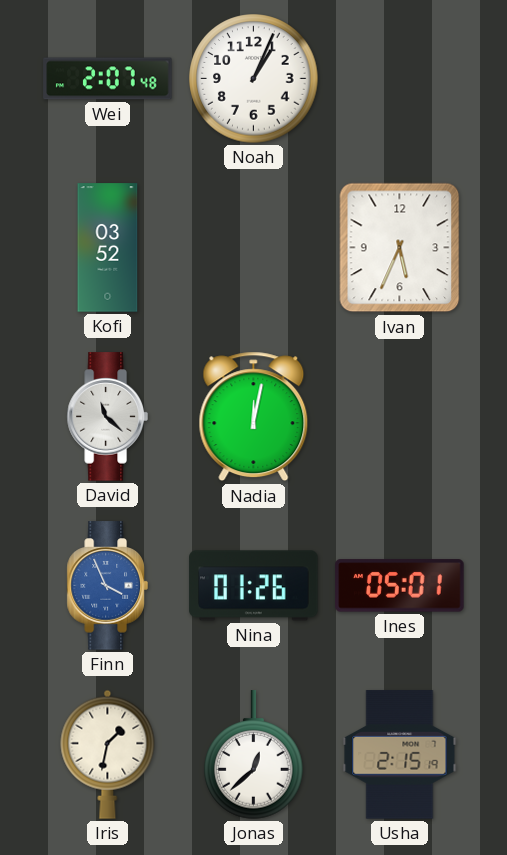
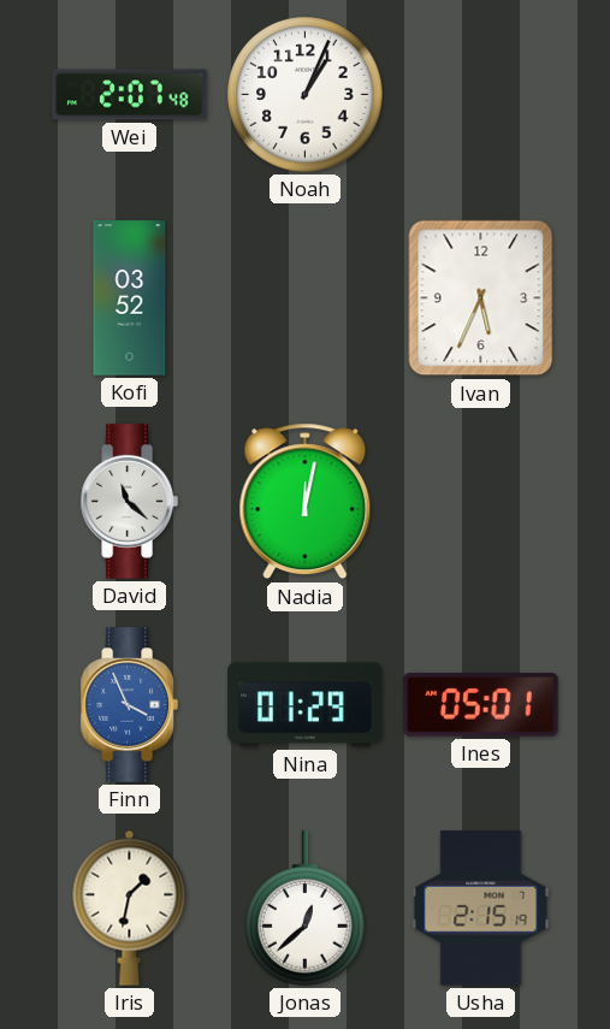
Nina: 01:26 -> 01:29 (306, 705)
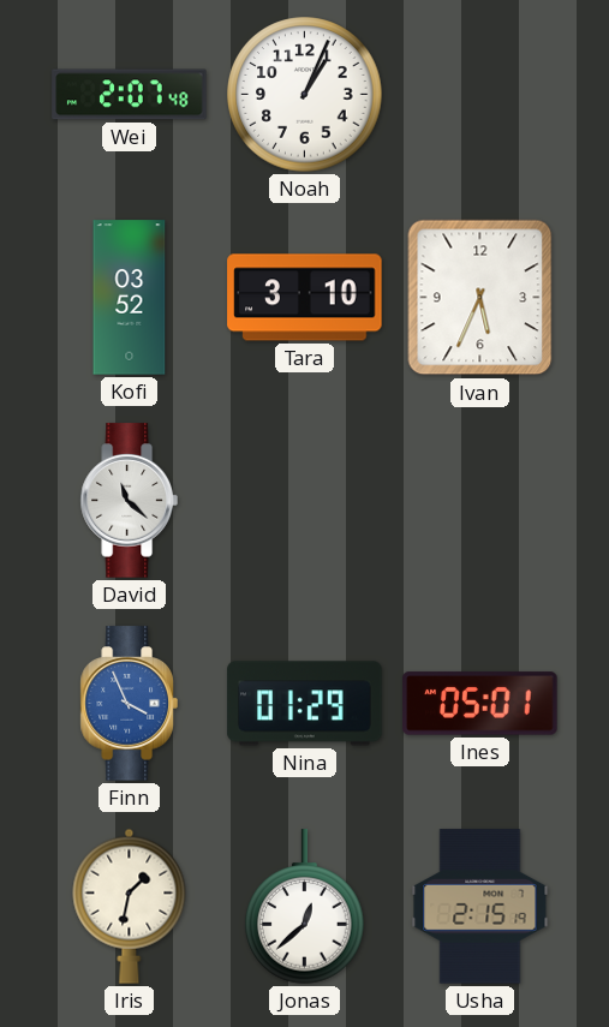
Tara: none -> 3:10 (305, 298)
Nadia: 12:02 -> none (306, 502)
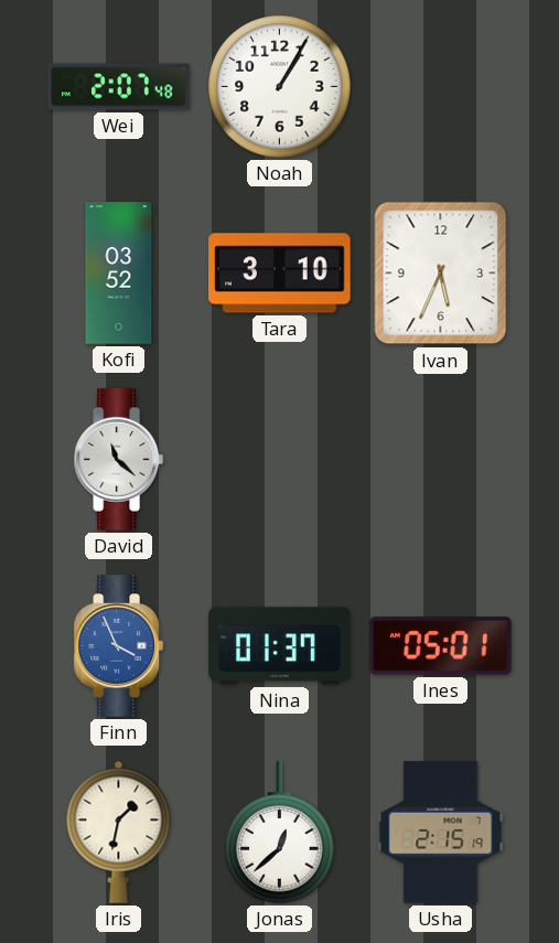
Noah: 1:04 -> 1:05 (280, 87)
Nina: 01:29 -> 01:37 (280, 646)
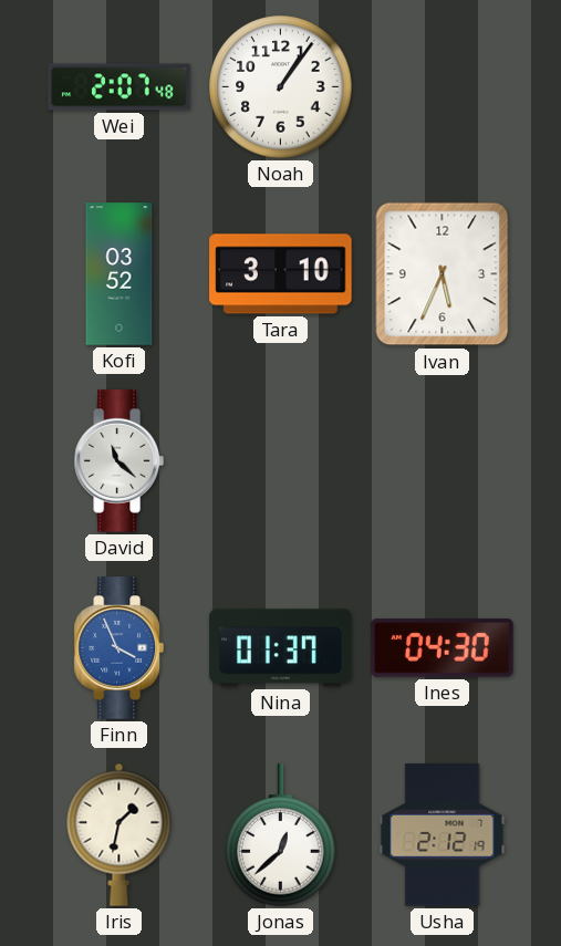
Noah: 1:05 -> 1:06 (281, 87)
Ines: 05:01 -> 04:30 (443, 648)
Usha: 2:15 -> 2:12 (443, 835)
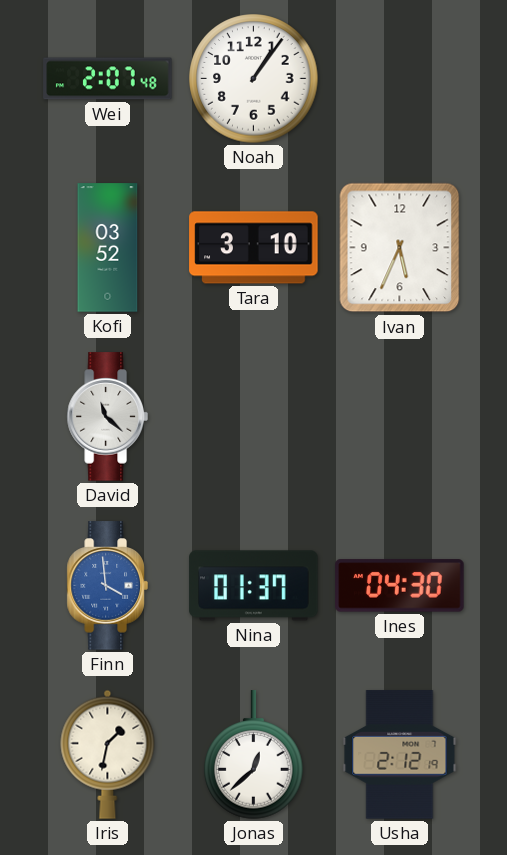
Finn: 3:56 -> 3:59 (107, 586)
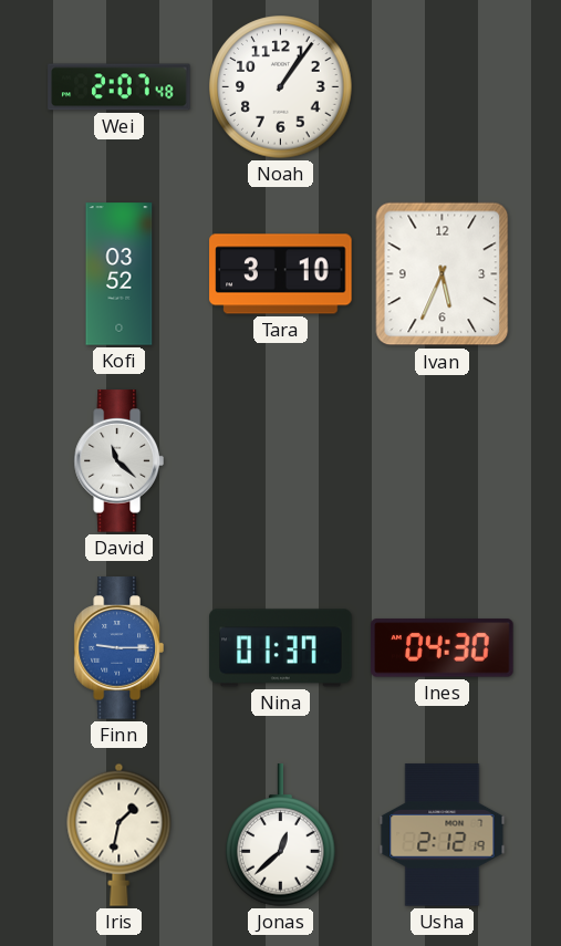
Finn: 3:59 -> 9:15 (118, 648)
